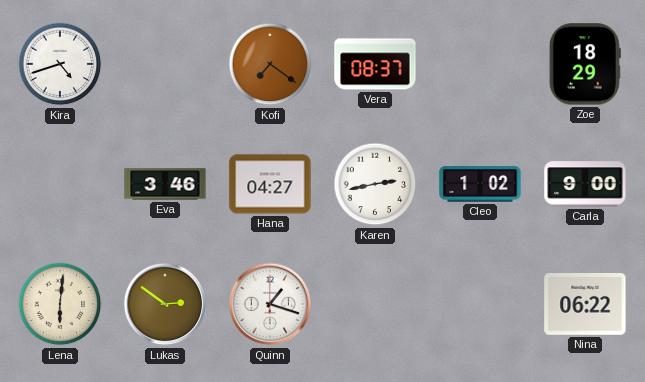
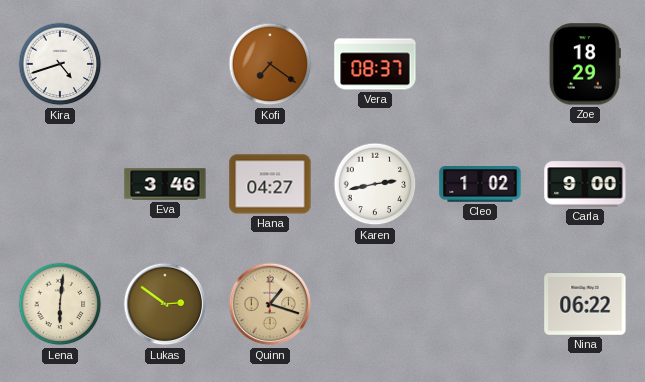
Quinn dial: white -> champagne (270, 304)
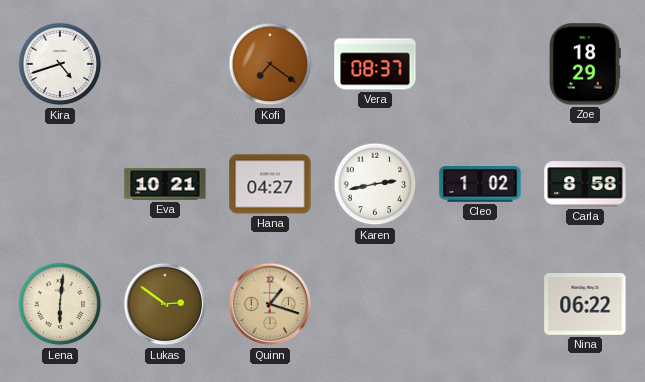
Eva: 3:46 -> 10:21 (165, 184)
Carla: 9:00 -> 8:58 (585, 184)
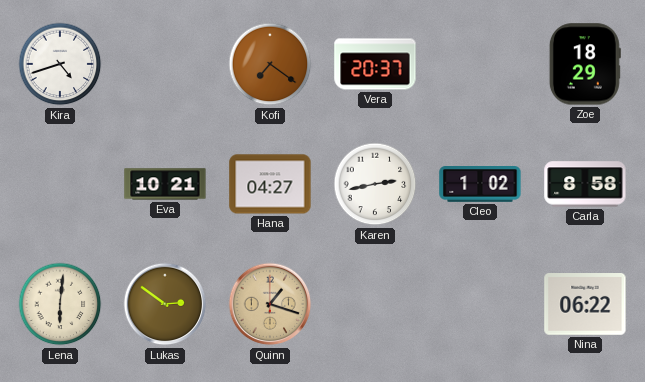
Vera: 08:37 -> 20:37 (375, 64)
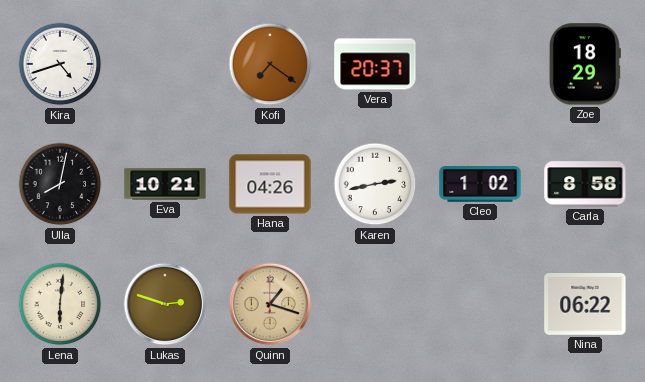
Ulla: none -> 8:02 (60, 184)
Hana: 04:27 -> 04:26 (270, 184)
Lukas: 2:51 -> 2:48 (165, 304)
